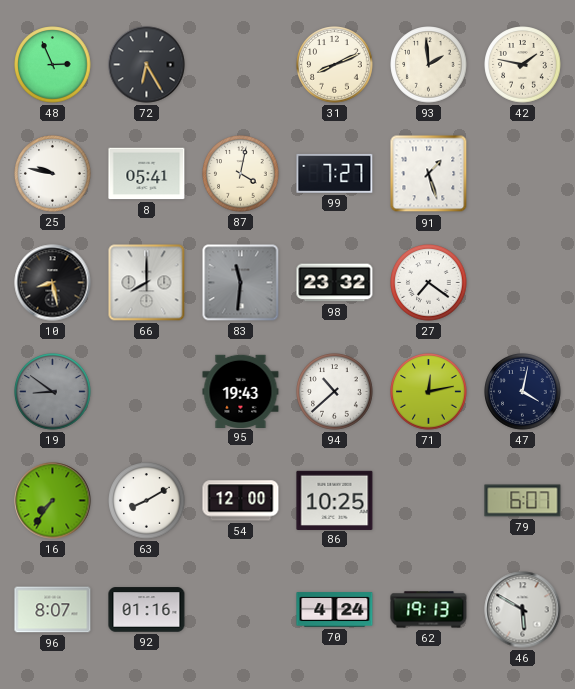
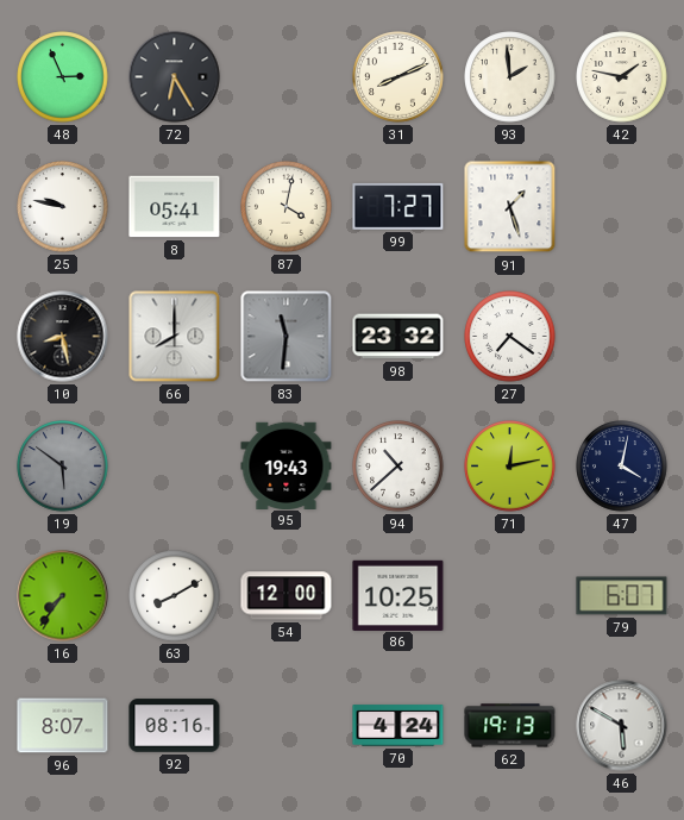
19: 8:51 -> 5:51 (63, 467)
92: 01:16 -> 08:16 (175, 726)
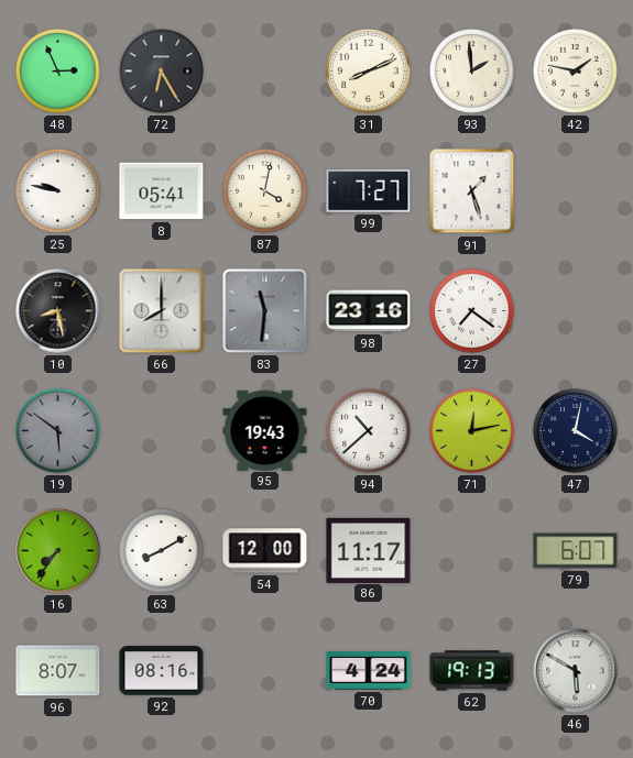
98: 23:32 -> 23:16 (369, 311)
86: 10:25 -> 11:17 (369, 550)
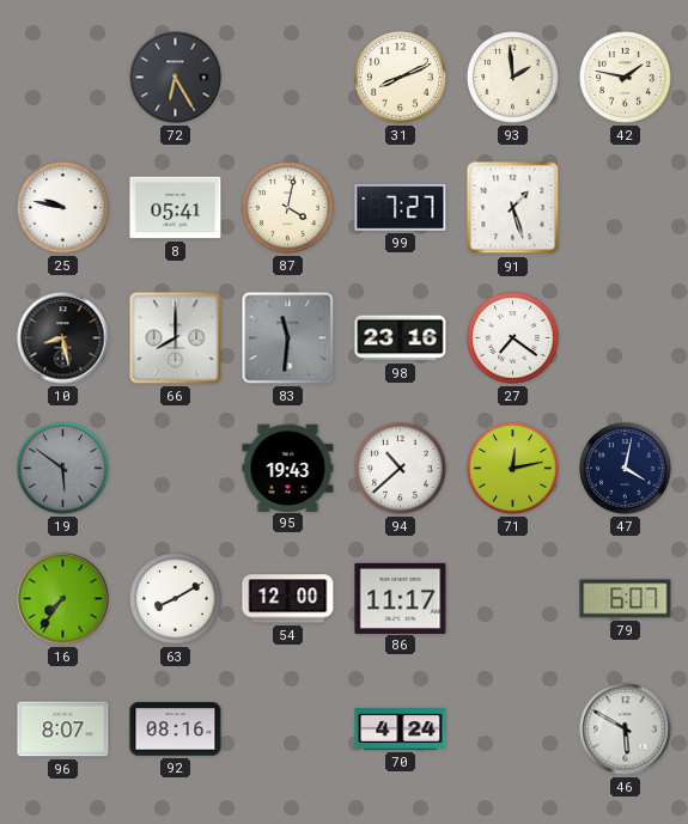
48: 2:56 -> none (58, 72)
62: 19:13 -> none (472, 671)
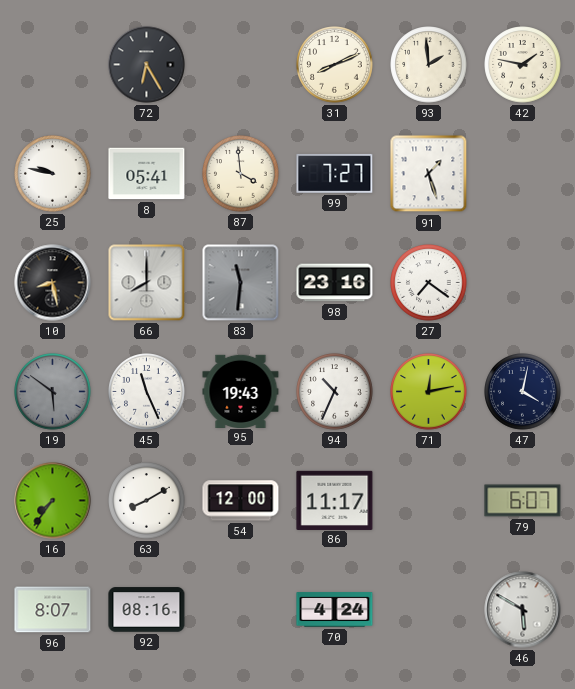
87: 4:02 -> 3:59 (241, 174)
45: none -> 11:26 (147, 392)
94: 10:38 -> 10:34 (335, 392)
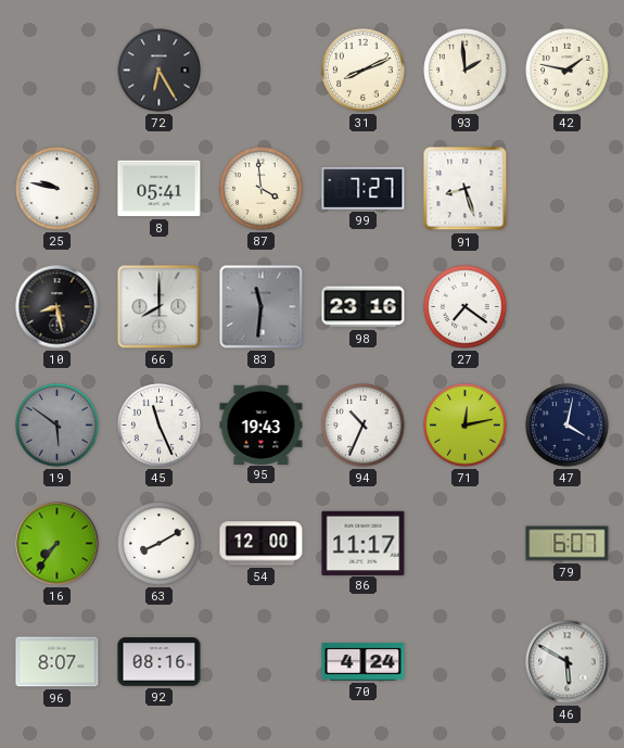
91: 1:27 -> 8:27 (466, 189)
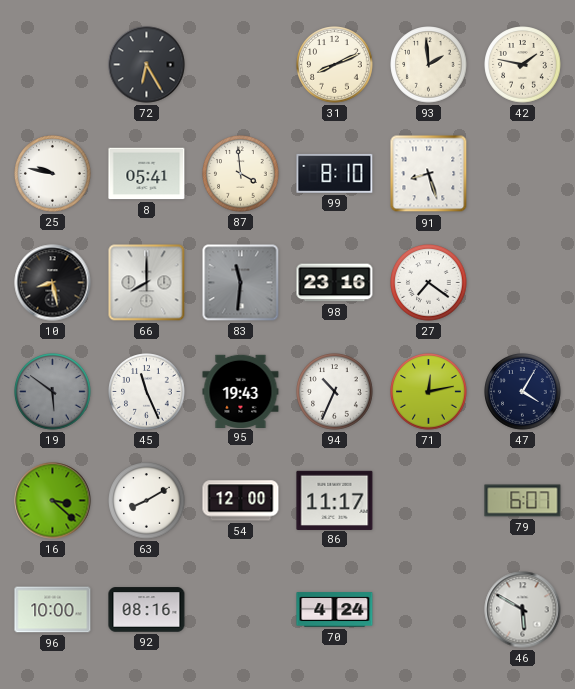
99: 7:27 -> 8:10 (335, 173)
47: 4:02 -> 4:05 (523, 392)
16: 7:36 -> 3:22 (53, 501)
96: 8:07 -> 10:00 (53, 610)
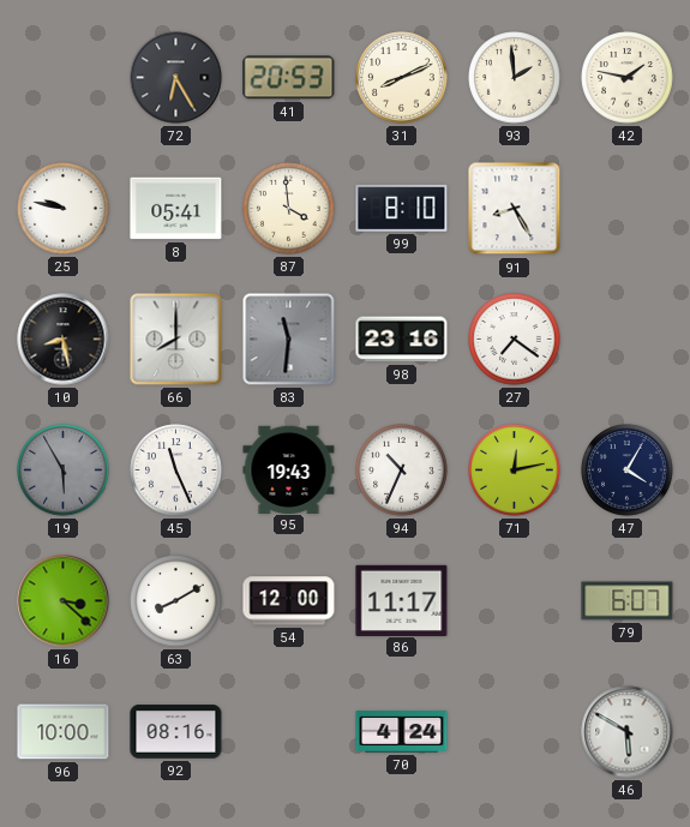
41: none -> 20:53 (289, 78)
91: 8:27 -> 8:25 (515, 209)
19: 5:51 -> 5:55 (64, 471)
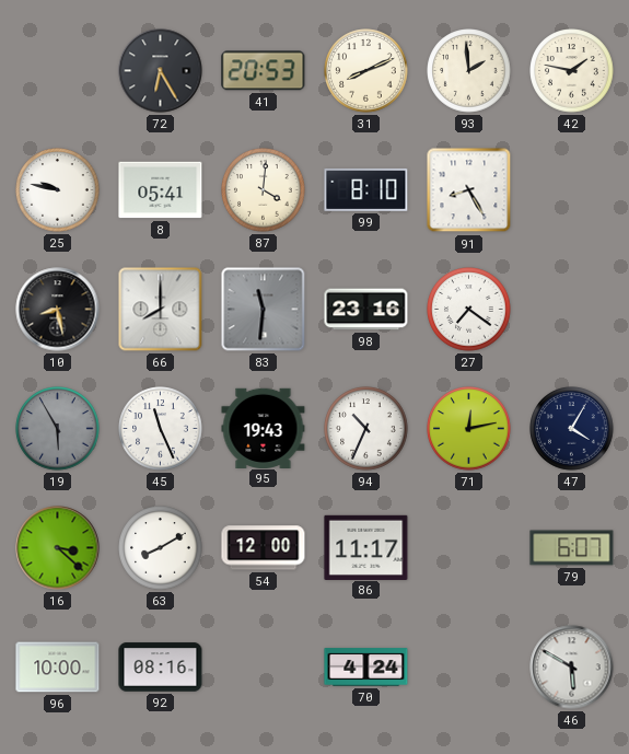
87: 3:59 -> 4:01 (264, 190)
